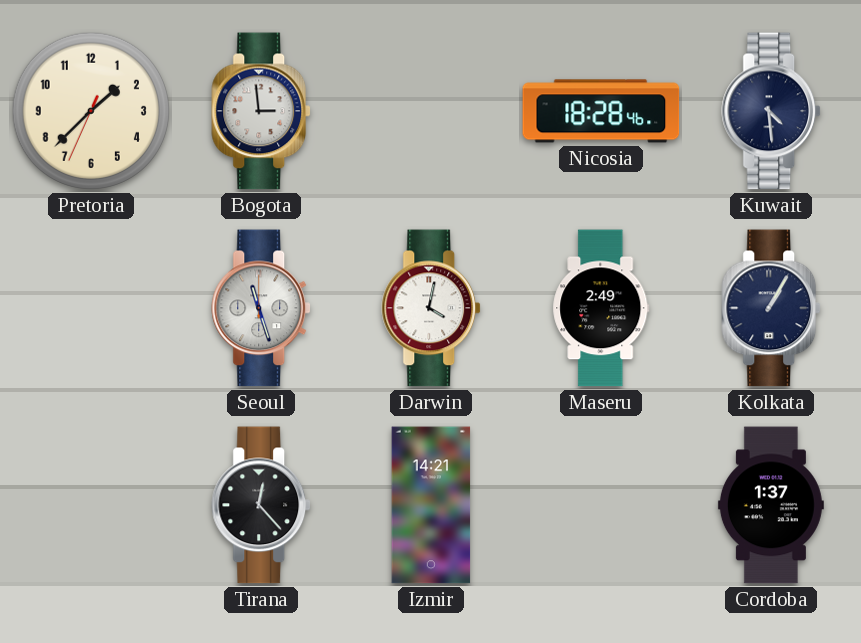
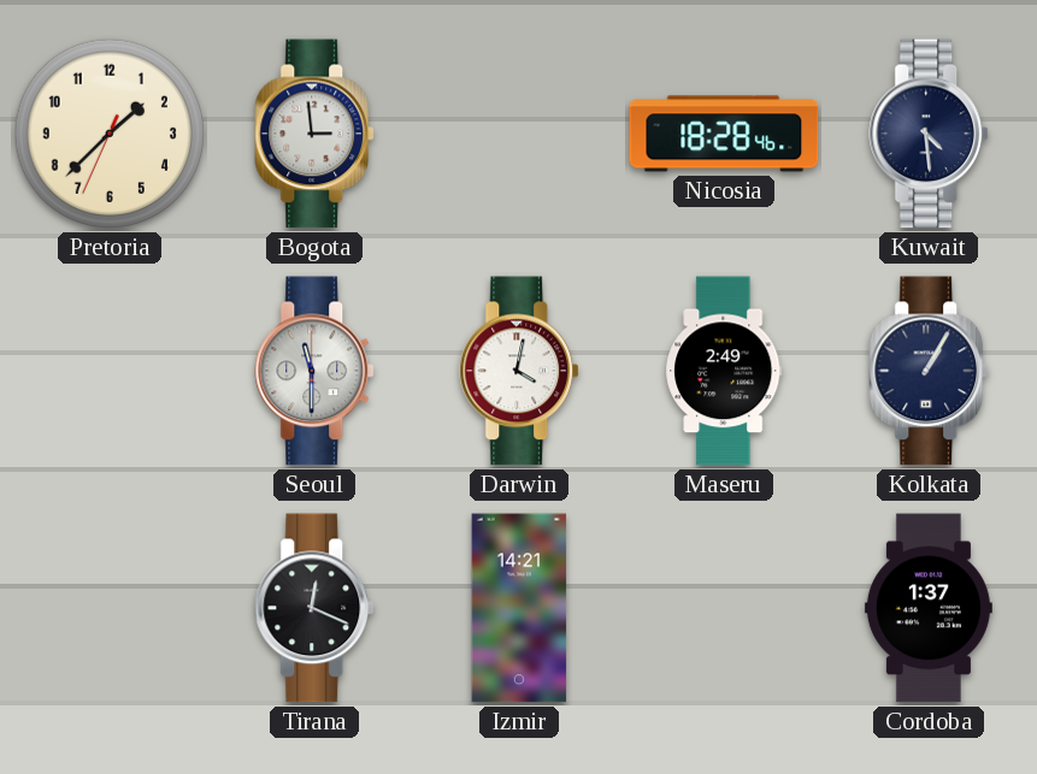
Seoul: 11:27 -> 11:30 (316, 371)
Tirana: 12:23 -> 12:19 (316, 608)
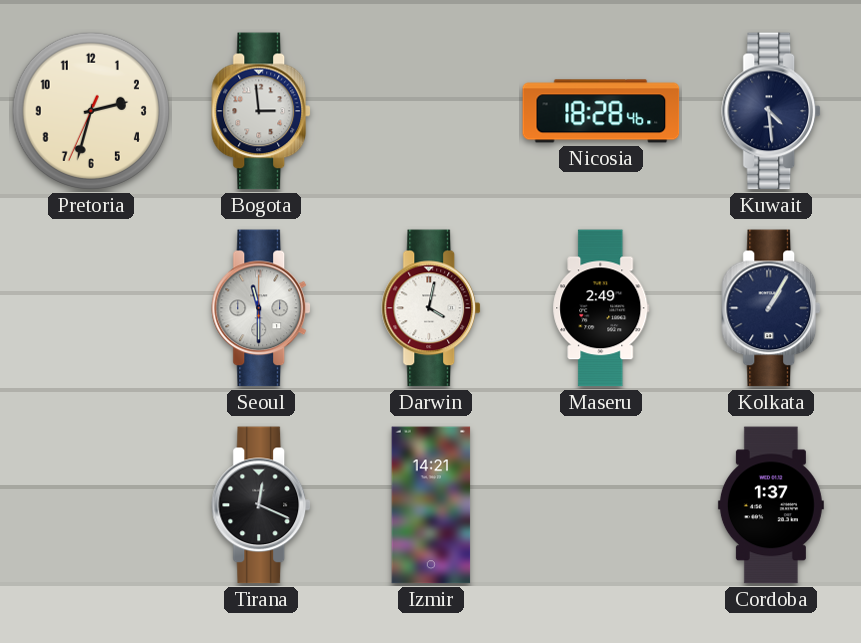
Pretoria: 1:37 -> 2:32 (91, 111)
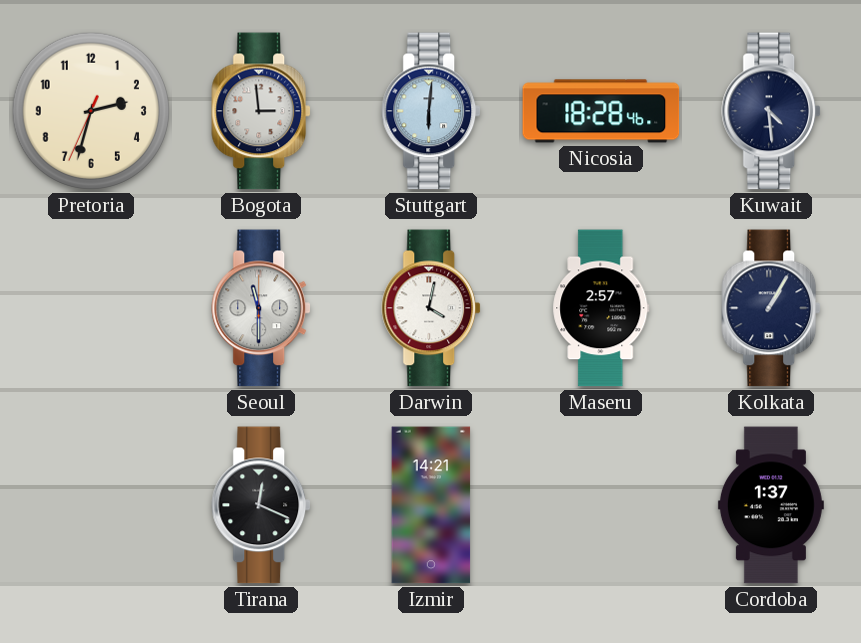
Stuttgart: none -> 6:01 (432, 111)
Maseru: 2:49 -> 2:57 (601, 308)
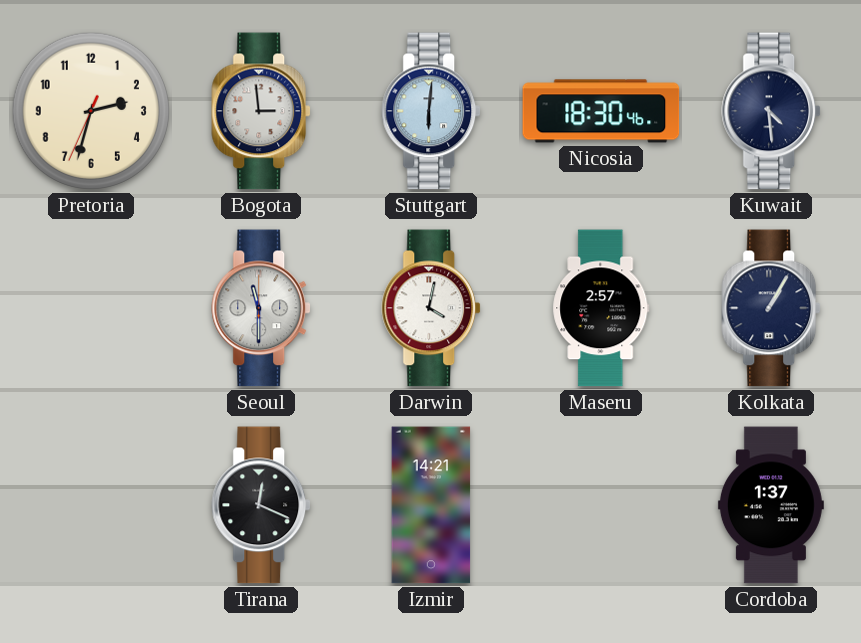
Nicosia: 18:28 -> 18:30 (601, 111)
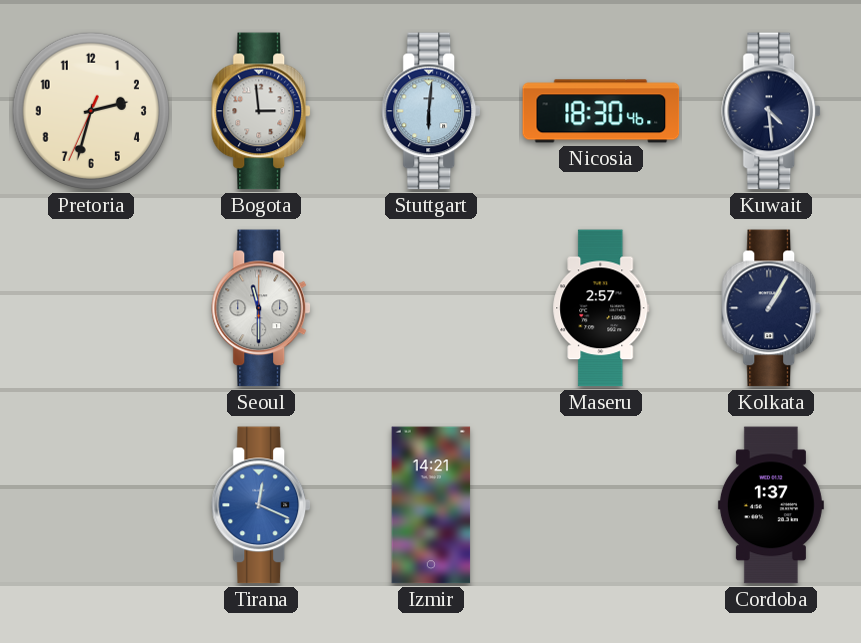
Darwin: 4:02 -> none (432, 308)
Tirana dial: black -> blue (262, 505)
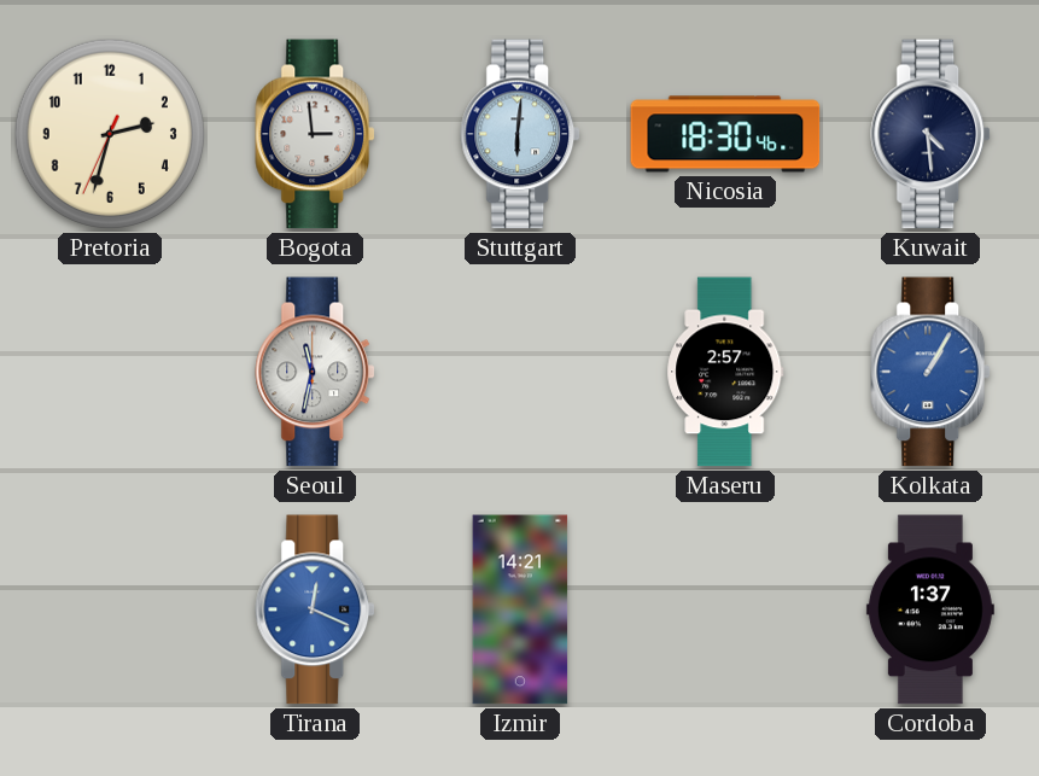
Seoul: 11:30 -> 11:32 (316, 372)
Kolkata dial: navy -> blue (932, 372)
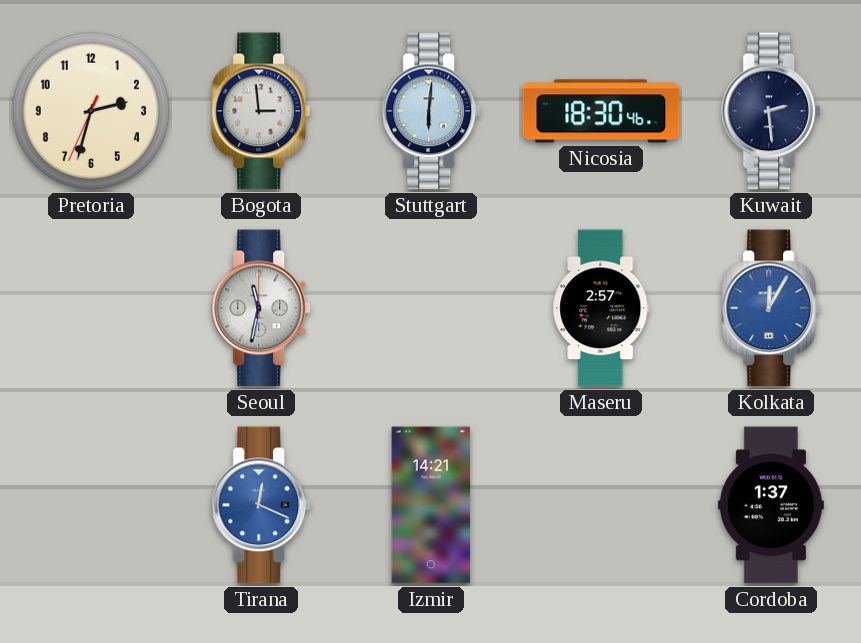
Kuwait: 4:29 -> 2:29 (772, 111)
Kolkata: 1:05 -> 12:05 (772, 308)
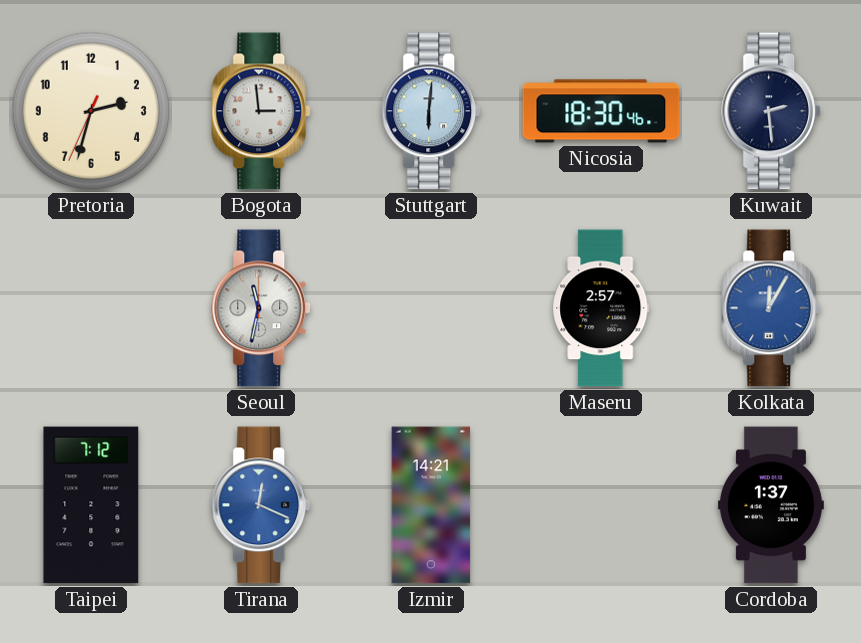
Taipei: none -> 7:12 (91, 505)
